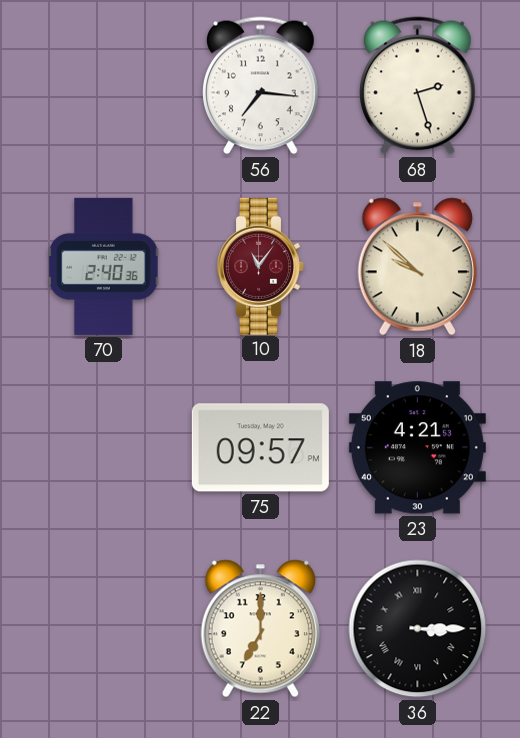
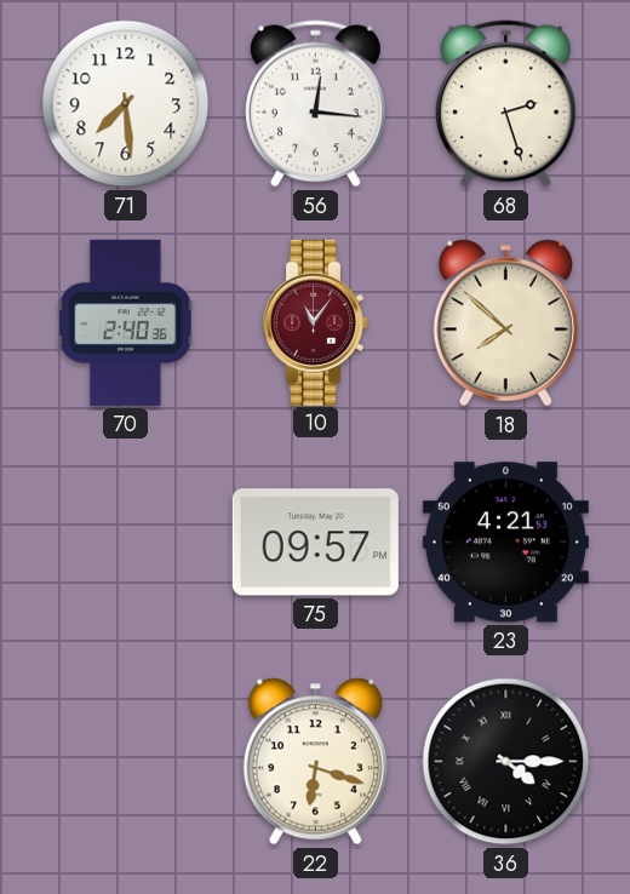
71: none -> 7:29 (126, 104)
56: 7:16 -> 12:16 (316, 104)
18: 9:52 -> 7:52 (505, 323)
22: 7:00 -> 6:18 (315, 762)
36: 3:15 -> 4:15 (506, 762)
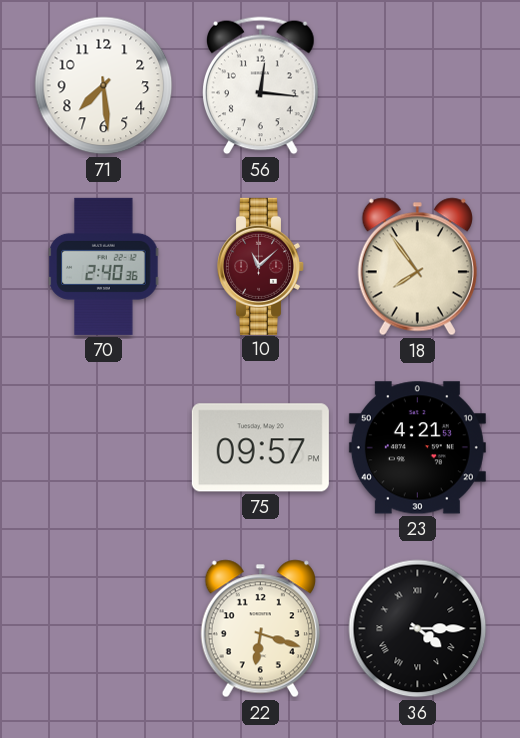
68: 2:27 -> none (506, 104)
10: 11:06 -> 11:08 (261, 266)
18: 7:52 -> 7:54 (417, 267)
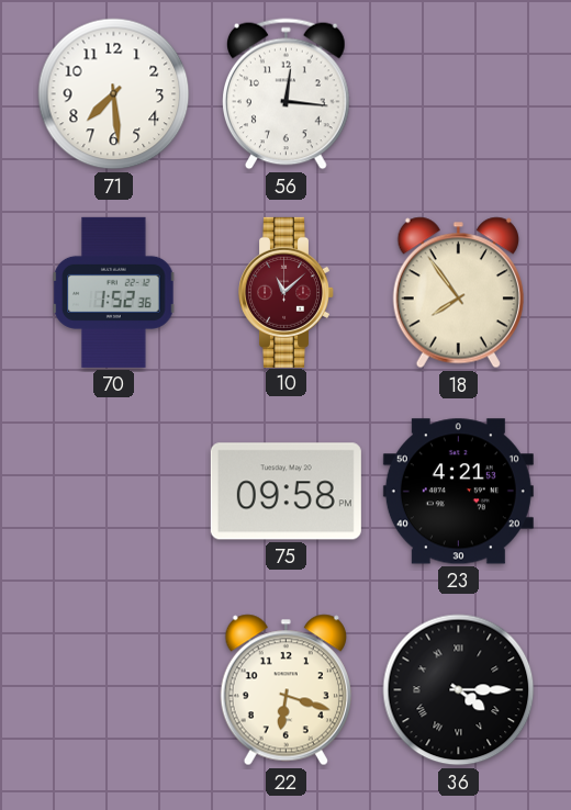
70: 2:40 -> 1:52 (114, 292)
75: 09:57 -> 09:58 (285, 492)
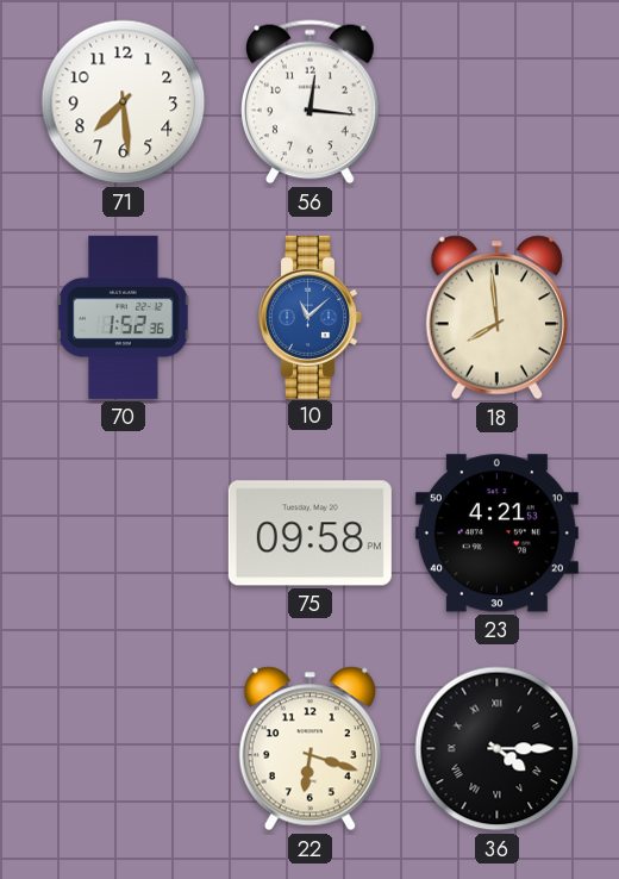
10 dial: burgundy -> blue (311, 317)
18: 7:54 -> 7:59 (496, 318)
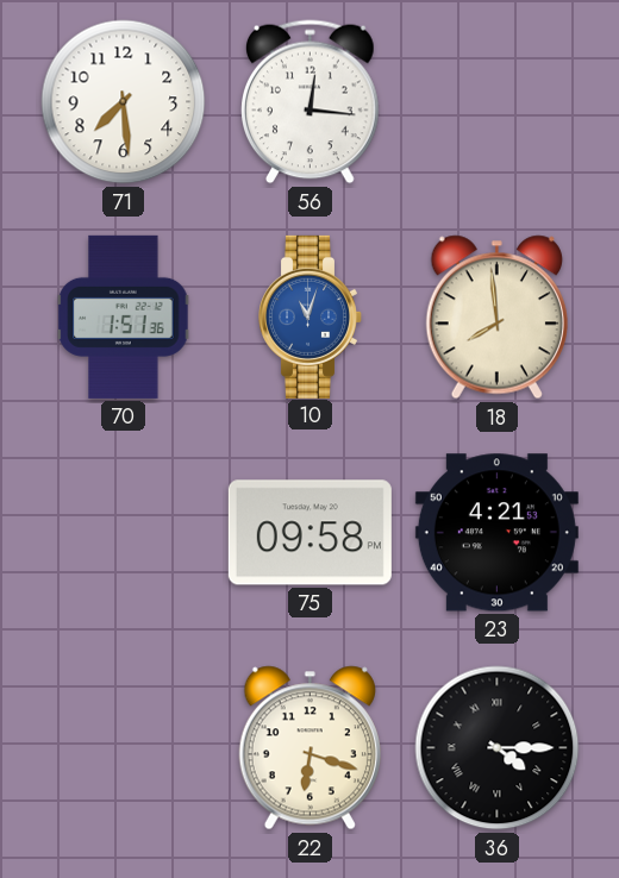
70: 1:52 -> 1:51 (124, 316)
10: 11:08 -> 11:03 (311, 316)
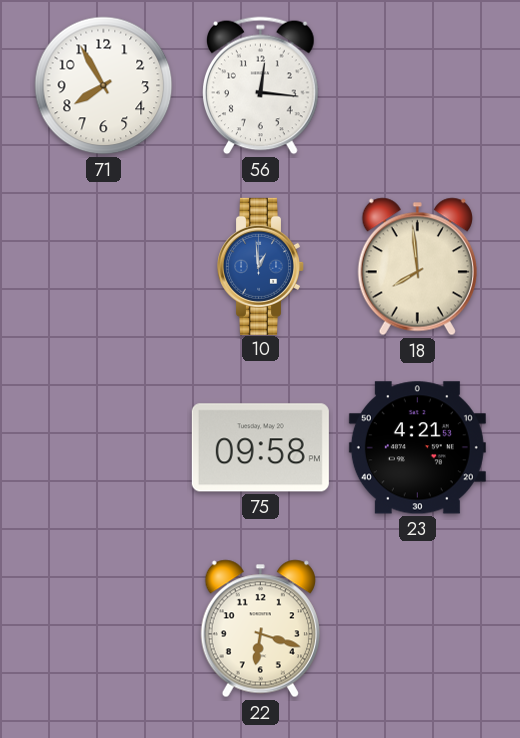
71: 7:29 -> 7:55 (104, 86)
70: 1:51 -> none (124, 316)
10: 11:03 -> 12:59 (261, 266)
36: 4:15 -> none (498, 748)
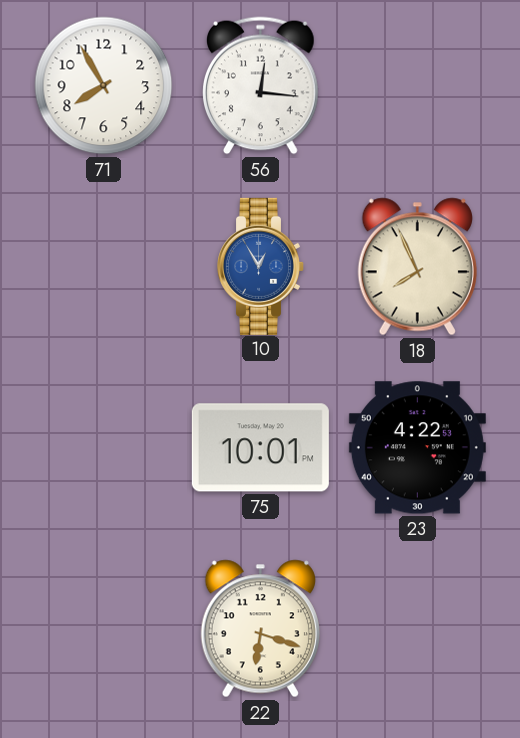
10: 12:59 -> 12:55 (261, 266)
18: 7:59 -> 7:56 (417, 267)
75: 09:58 -> 10:01 (260, 448)
23: 4:21 -> 4:22 (417, 448)
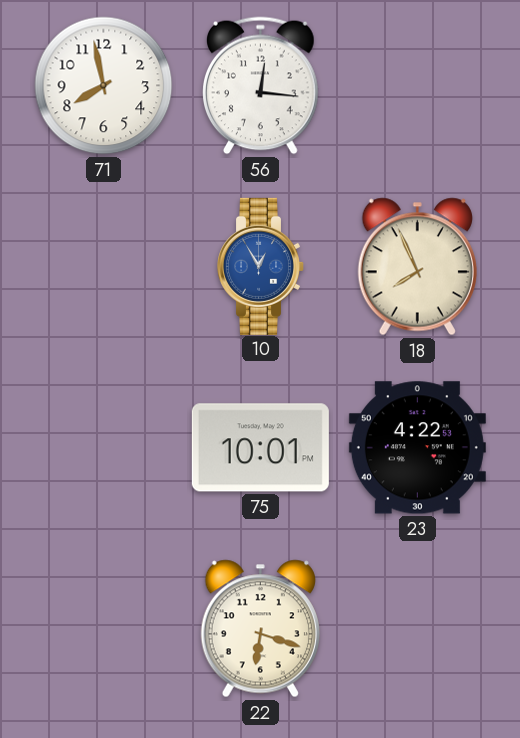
71: 7:55 -> 7:58 (104, 86)
